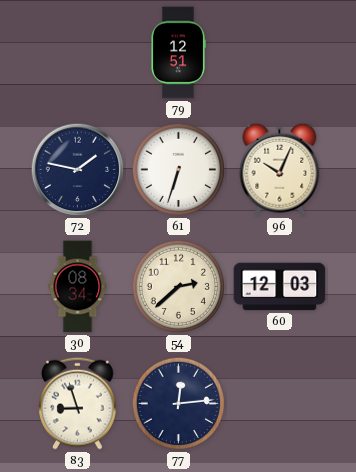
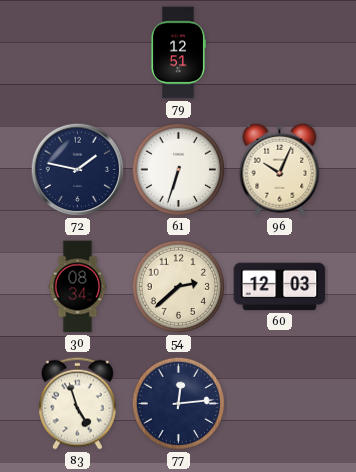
83: 8:57 -> 4:57 (78, 403)
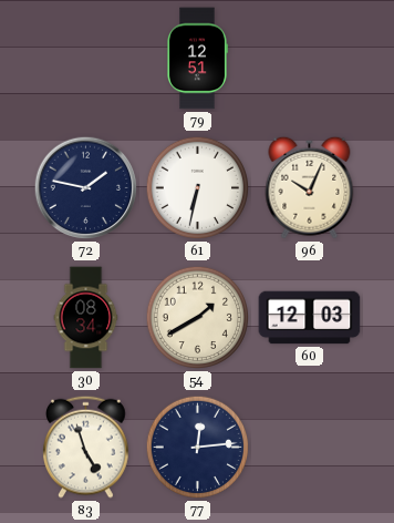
61: 6:33 -> 6:32 (198, 188)
54: 2:38 -> 1:40 (198, 318)
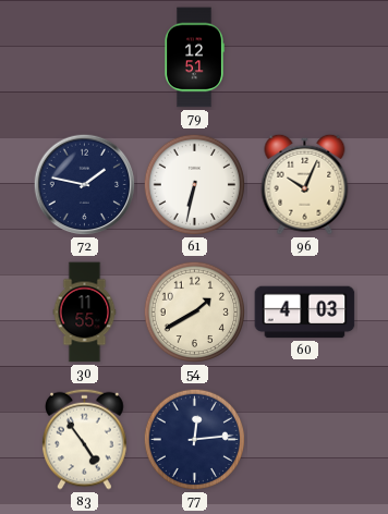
30: 08:34 -> 11:55 (85, 313)
60: 12:03 -> 4:03 (305, 313)
83: 4:57 -> 4:54 (85, 439)
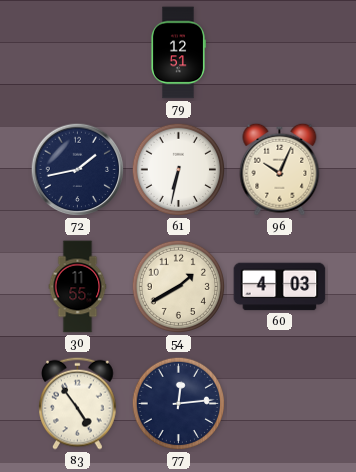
72: 1:47 -> 1:43 (78, 170)
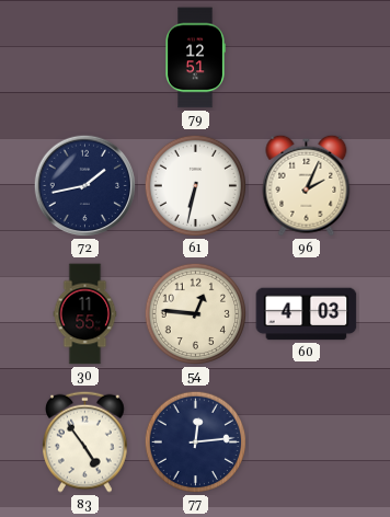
96: 10:04 -> 2:04 (307, 185)
54: 1:40 -> 12:46 (196, 314)
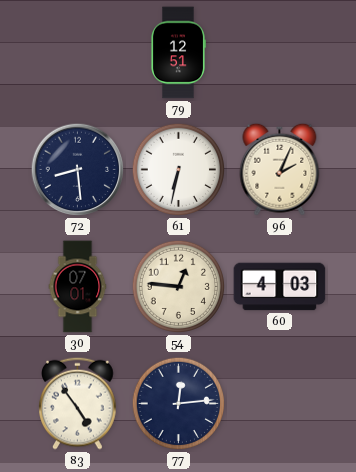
72: 1:43 -> 8:29 (78, 170)
30: 11:55 -> 07:01 (78, 287)
